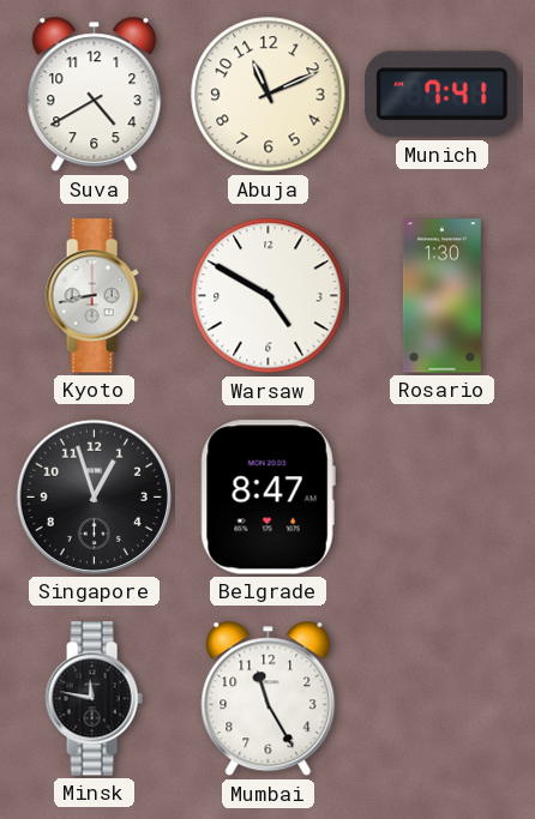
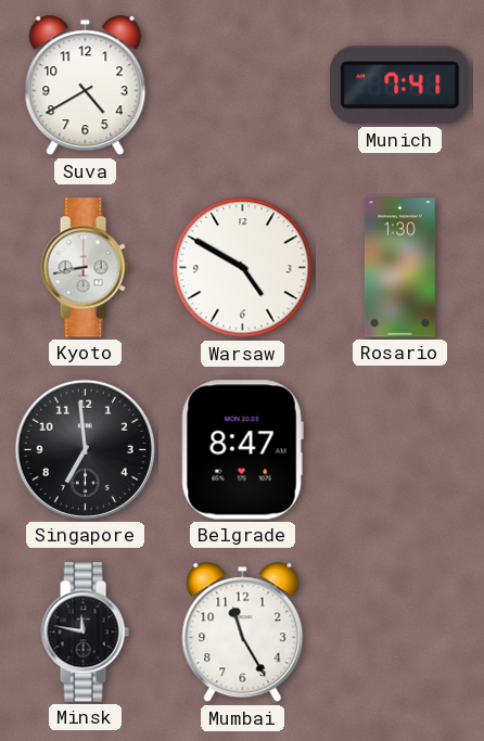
Abuja: 11:11 -> none (269, 95)
Singapore: 12:57 -> 6:59 (85, 449)
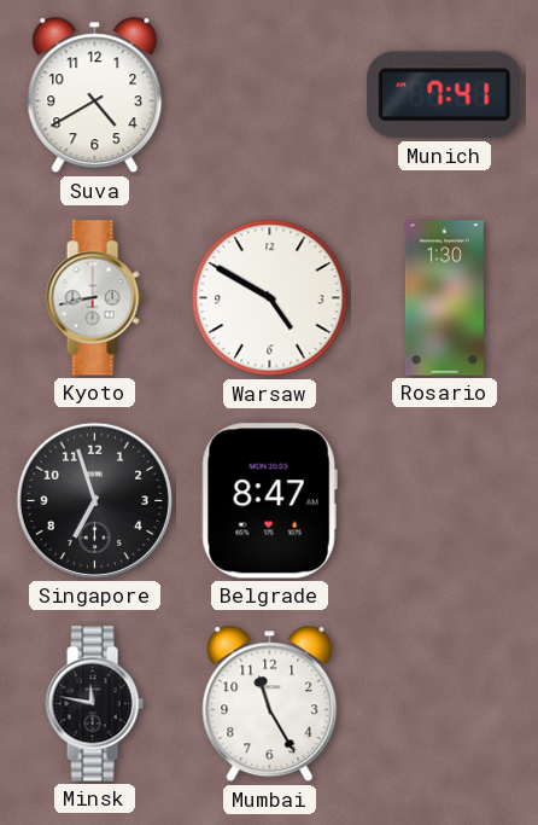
Singapore: 6:59 -> 6:57 (94, 500)
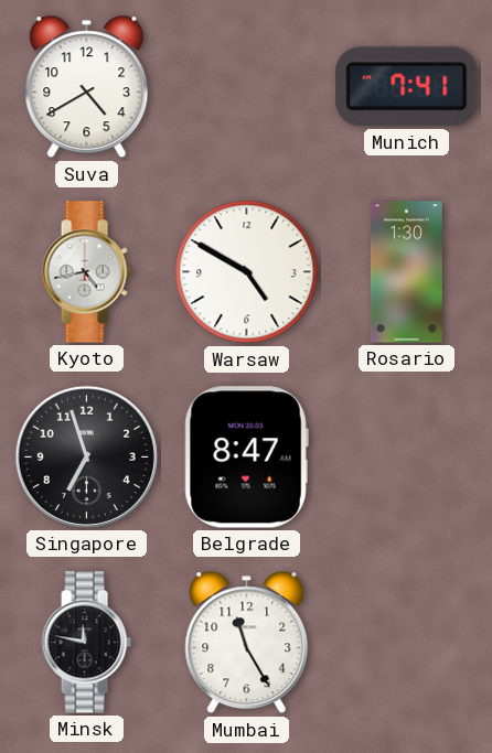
Kyoto: 8:43 -> 4:43 (86, 272)
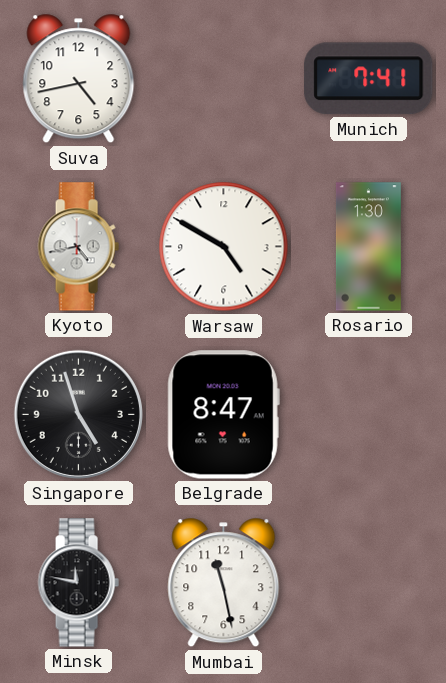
Suva: 4:40 -> 4:43 (79, 79)
Singapore: 6:57 -> 4:57 (78, 414)
Mumbai: 11:25 -> 11:28 (224, 583)
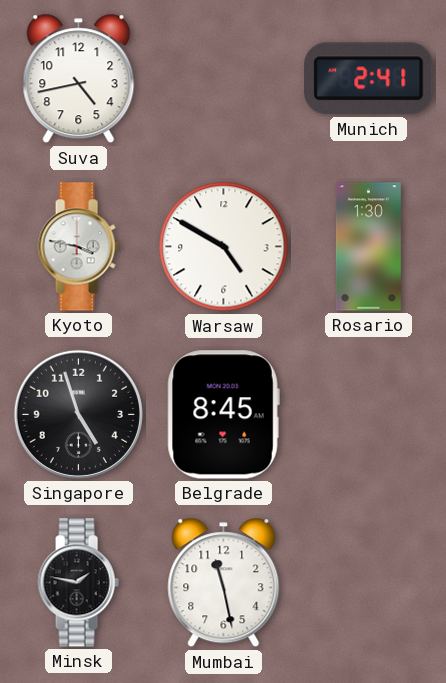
Munich: 7:41 -> 2:41 (369, 79)
Kyoto: 4:43 -> 3:47 (78, 247)
Belgrade: 8:47 -> 8:45 (223, 415)
Minsk: 11:47 -> 1:47 (78, 583)
